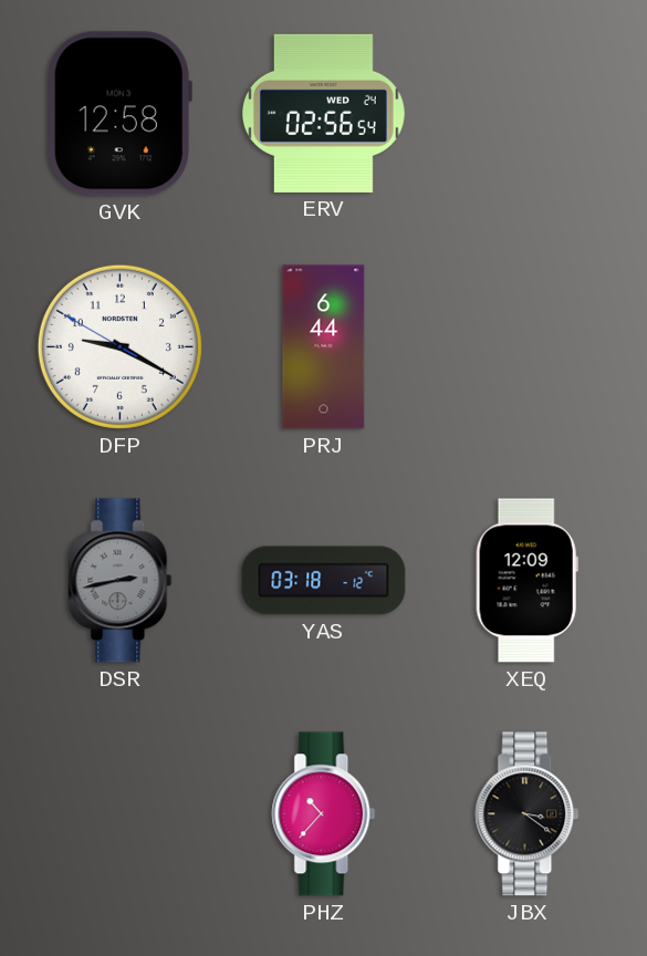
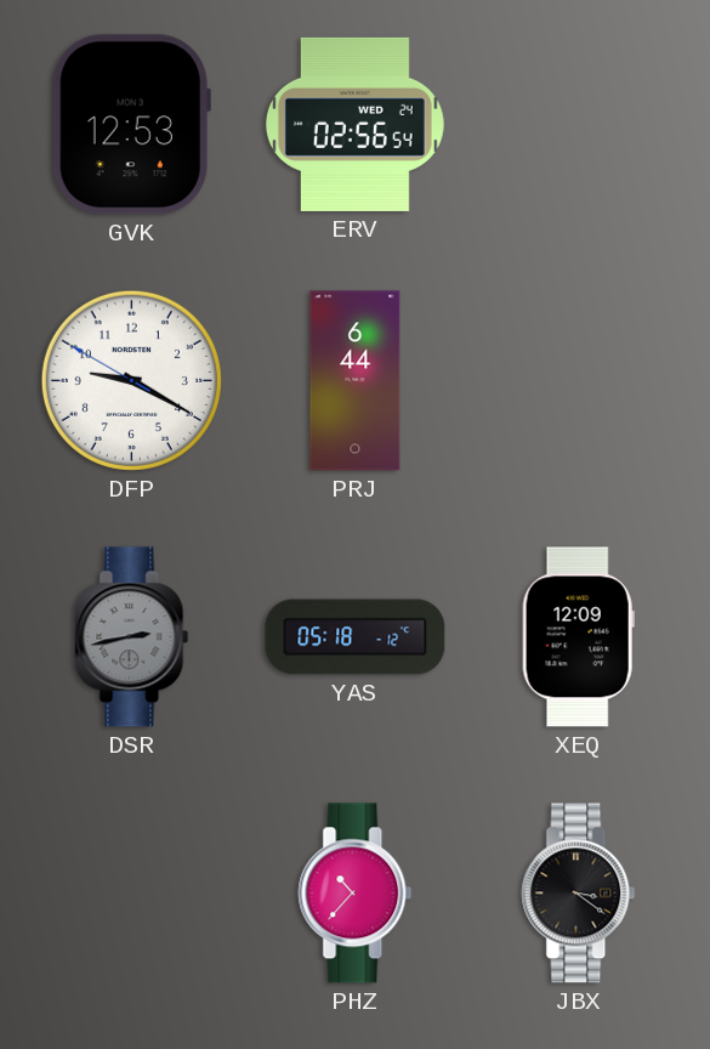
GVK: 12:58 -> 12:53 (131, 125)
YAS: 03:18 -> 05:18 (356, 637)
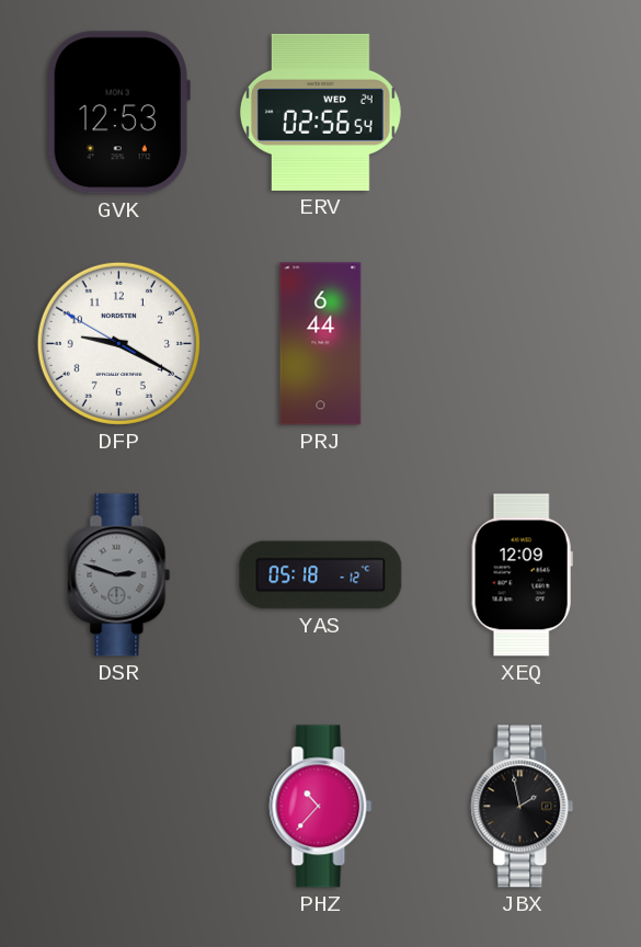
DSR: 2:43 -> 2:48 (119, 575)
JBX: 3:21 -> 1:58 (523, 807)
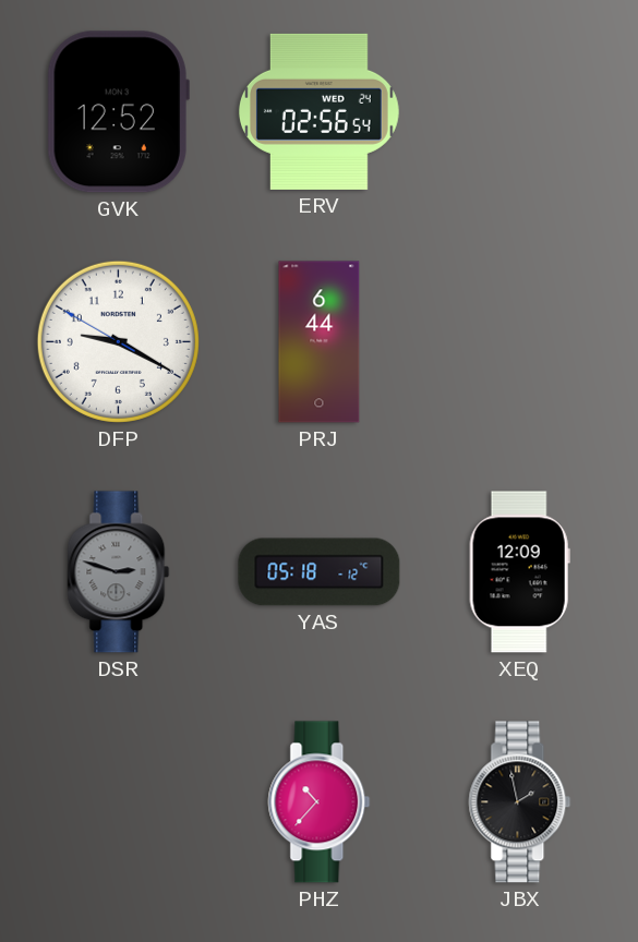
GVK: 12:53 -> 12:52 (118, 112)
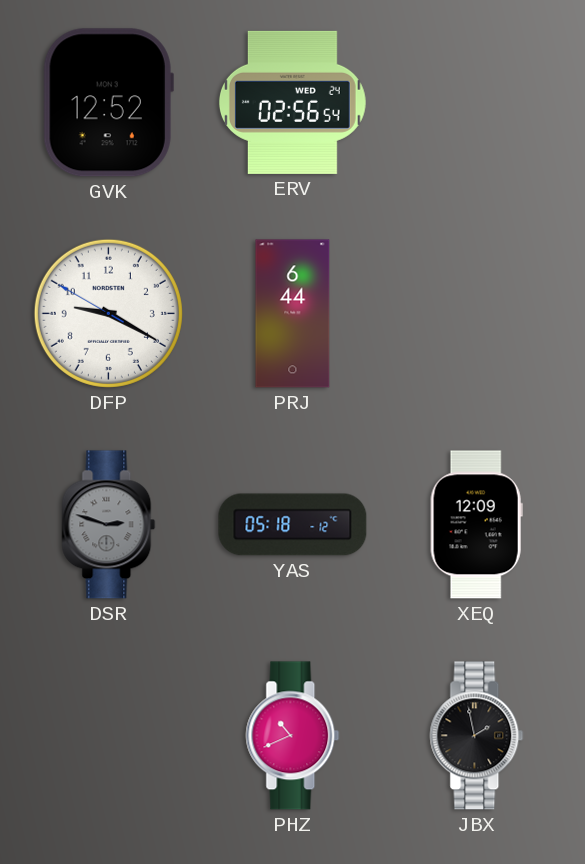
PHZ: 10:37 -> 10:41 (293, 736)
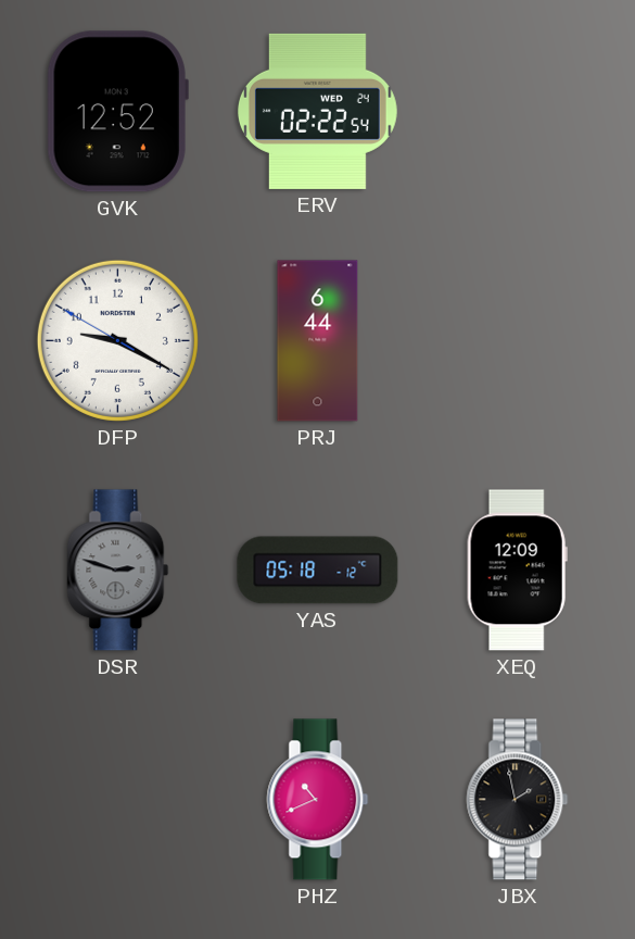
ERV: 02:56 -> 02:22 (317, 111)
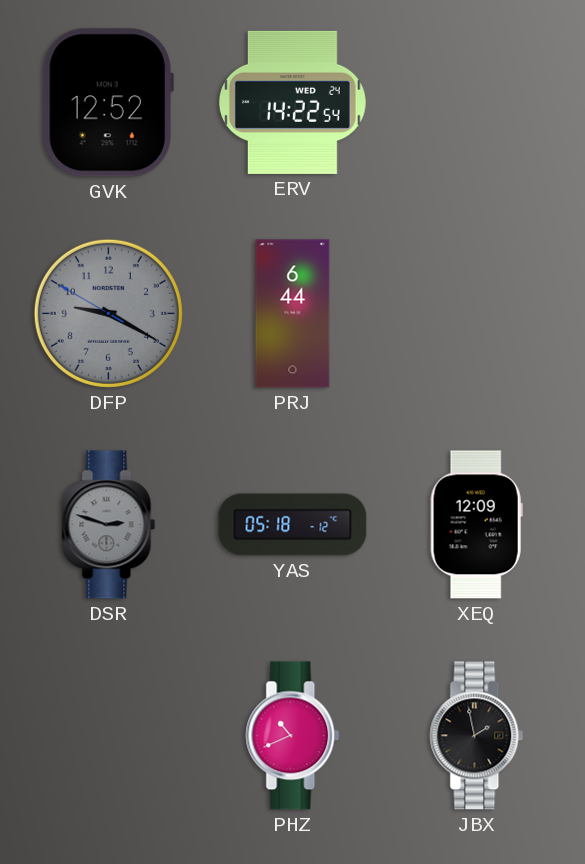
ERV: 02:22 -> 14:22 (292, 102)
DFP dial: white -> grey (108, 313)
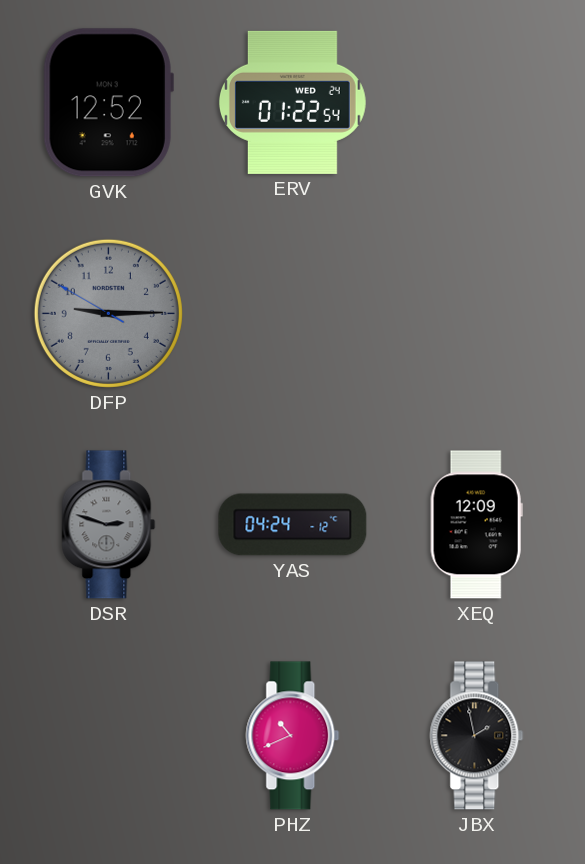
ERV: 14:22 -> 01:22 (292, 102)
DFP: 9:19 -> 9:14 (108, 313)
PRJ: 6:44 -> none (293, 314)
YAS: 05:18 -> 04:24 (293, 525)
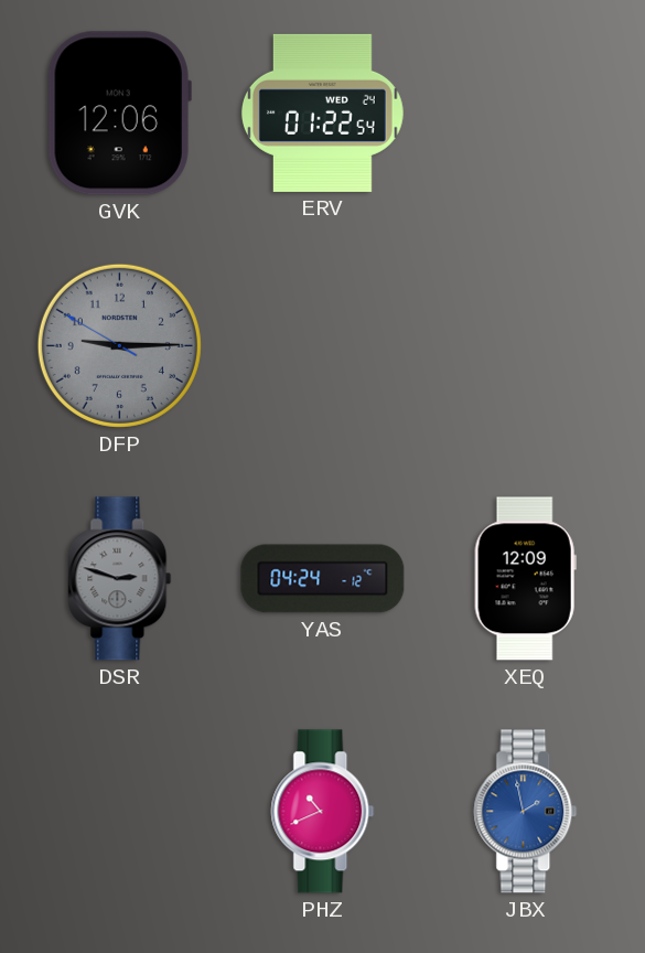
GVK: 12:52 -> 12:06 (119, 114)
JBX dial: black -> blue (526, 812)
